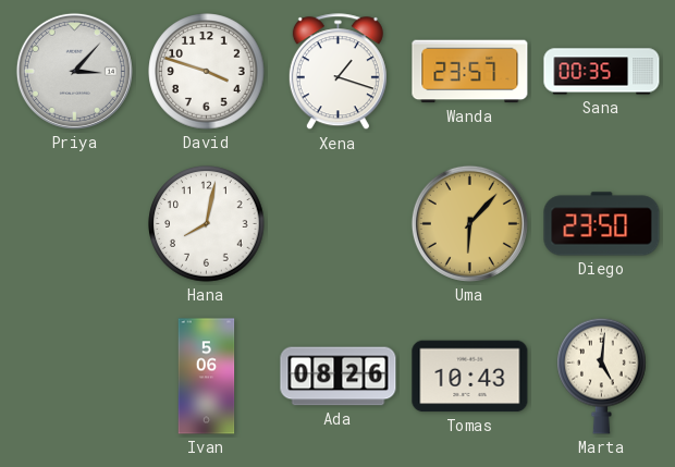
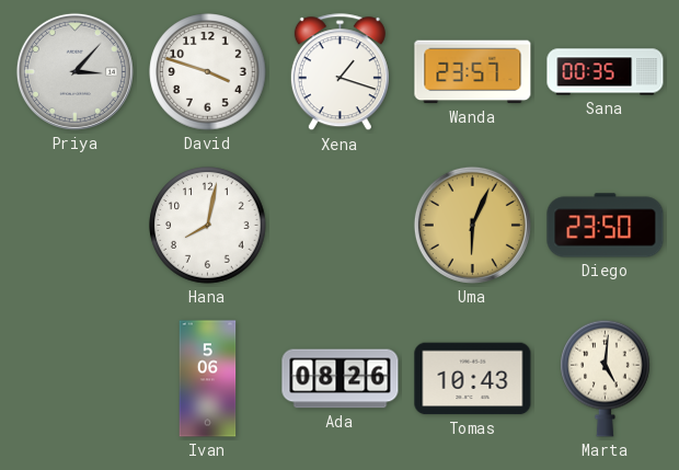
Uma: 6:07 -> 6:04 (472, 225)
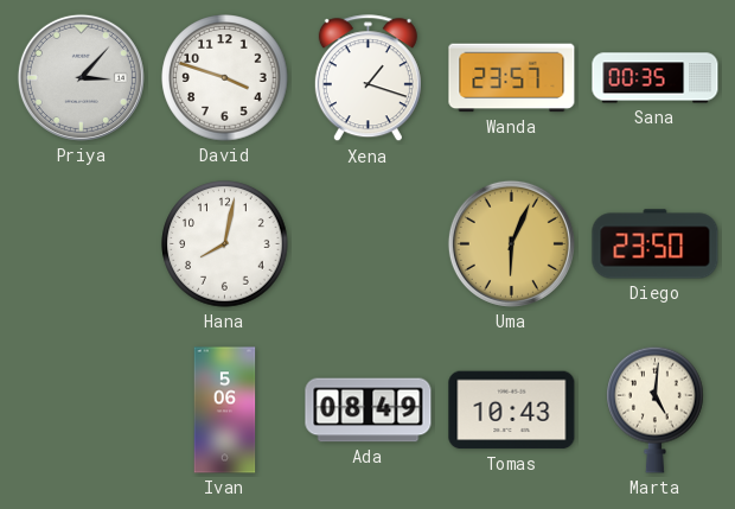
Ada: 08:26 -> 08:49 (369, 411)
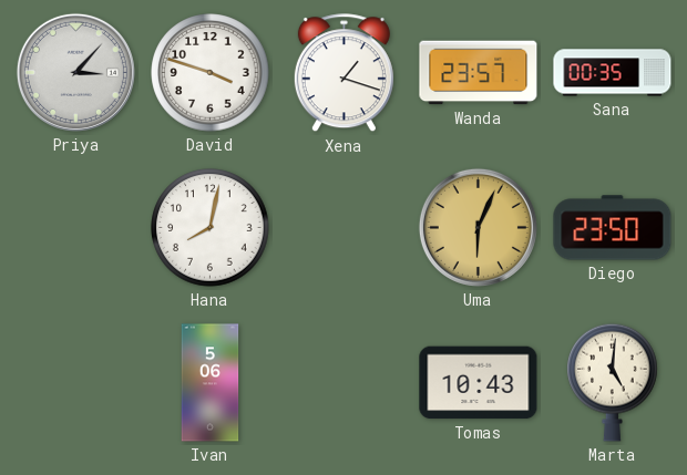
Ada: 08:49 -> none (369, 411)
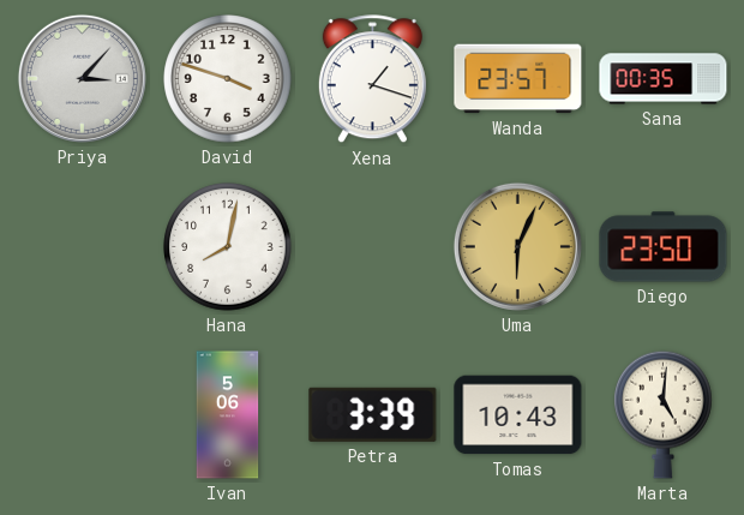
Petra: none -> 3:39 (373, 414)
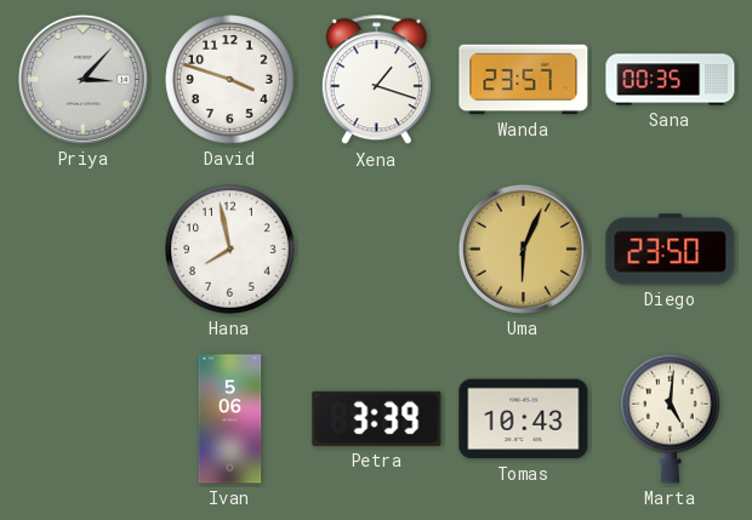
Hana: 8:02 -> 7:58 (230, 250)
